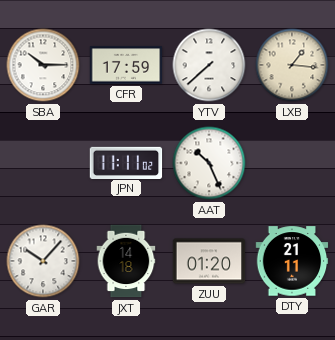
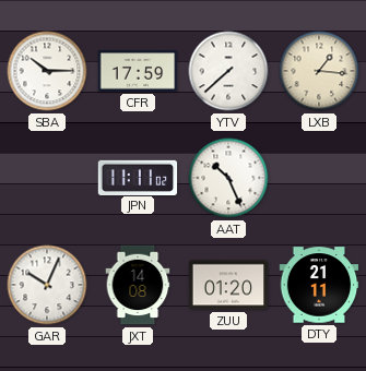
GAR: 10:07 -> 10:04 (47, 285)
JXT: 14:18 -> 14:08 (138, 285)
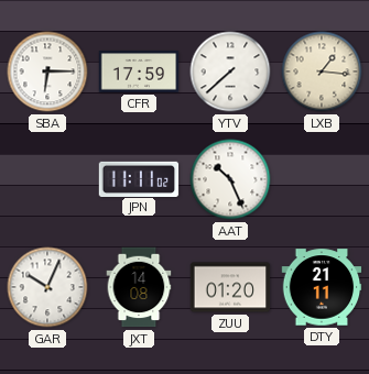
SBA: 10:15 -> 6:15 (47, 71)
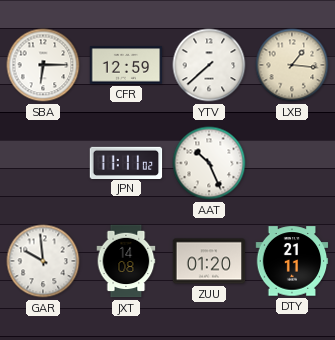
CFR: 17:59 -> 12:59 (126, 65)
GAR: 10:04 -> 9:59 (43, 261)
